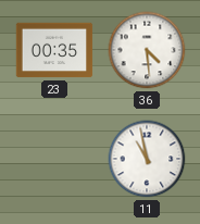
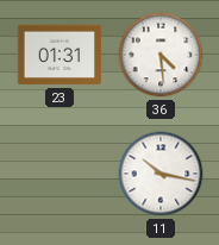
23: 00:35 -> 01:31 (60, 55)
11: 10:58 -> 10:17 (161, 174)
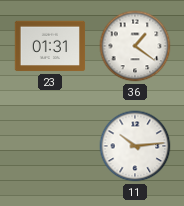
36: 4:29 -> 1:21 (135, 46)
11: 10:17 -> 10:14 (135, 146)
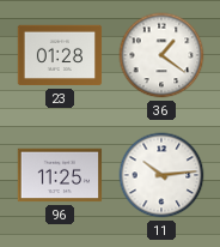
23: 01:31 -> 01:28 (60, 55)
96: none -> 11:25 (60, 175)
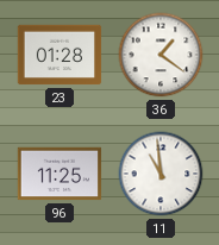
11: 10:14 -> 10:59 (161, 174)
